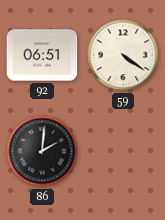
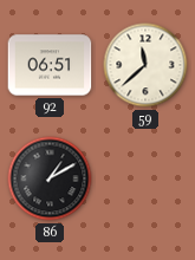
59: 4:21 -> 11:38 (145, 65)
86: 2:01 -> 1:10 (50, 178)
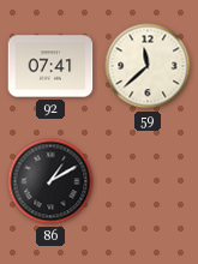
92: 06:51 -> 07:41 (50, 66)
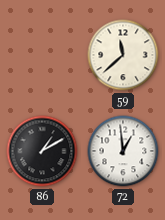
92: 07:41 -> none (50, 66)
72: none -> 12:59 (123, 151)
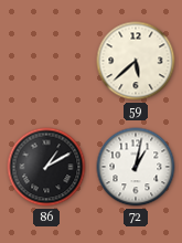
59: 11:38 -> 5:38 (136, 61)
72: 12:59 -> 1:02 (136, 167)
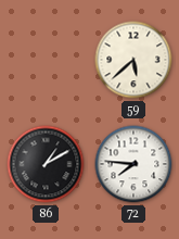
72: 1:02 -> 7:46 (133, 164)
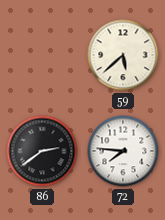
86: 1:10 -> 2:39 (42, 151)
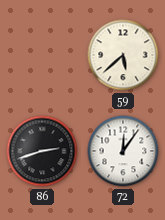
86: 2:39 -> 2:42 (42, 151)
72: 7:46 -> 12:06 (123, 151)
